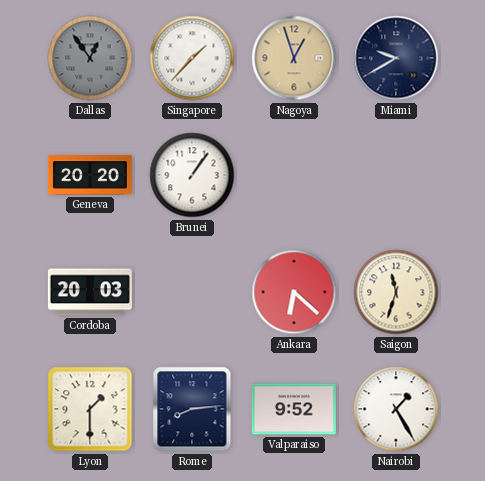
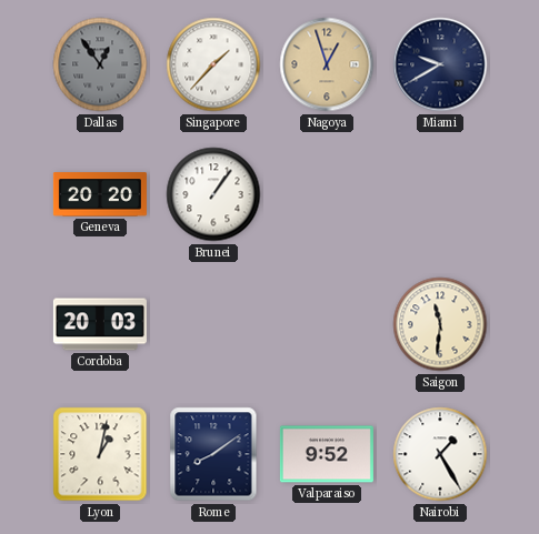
Ankara: 6:22 -> none (294, 292)
Saigon: 11:33 -> 11:31 (440, 324)
Lyon: 1:30 -> 1:02 (100, 454)
Rome: 8:14 -> 8:09 (213, 454)
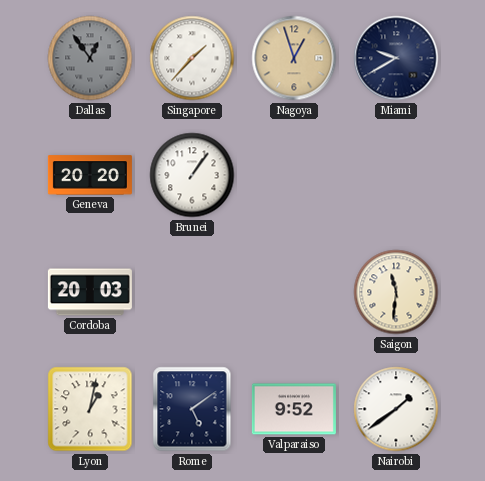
Rome: 8:09 -> 5:09 (192, 409)
Nairobi: 1:25 -> 1:39 (396, 409)
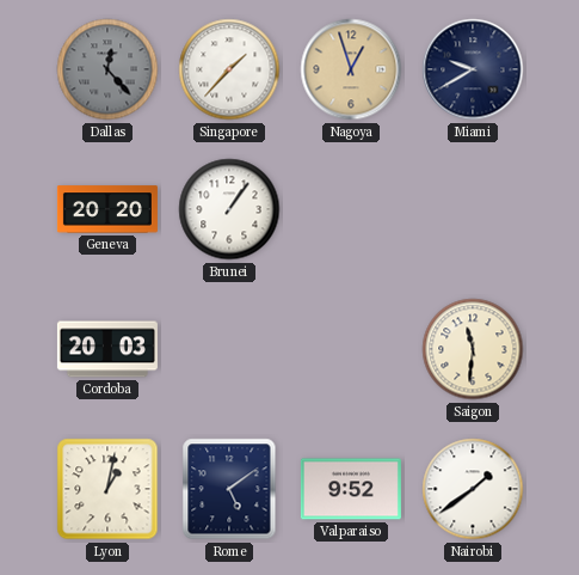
Dallas: 12:54 -> 12:23 (107, 69)
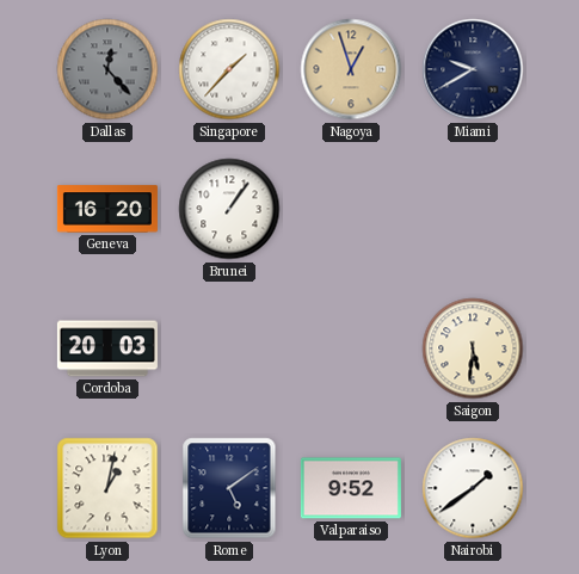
Geneva: 20:20 -> 16:20 (107, 209)
Saigon: 11:31 -> 5:31 (473, 348)
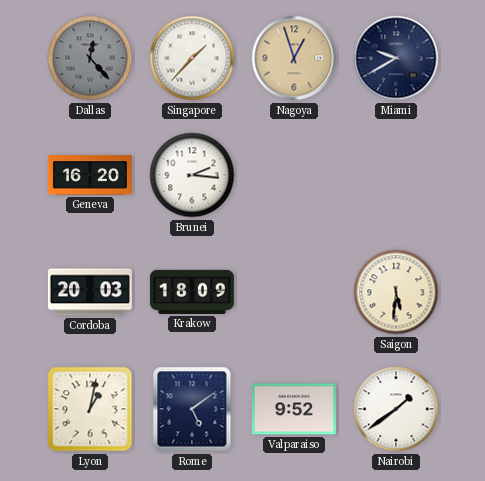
Brunei: 1:06 -> 2:16 (192, 175)
Krakow: none -> 18:09 (192, 292)
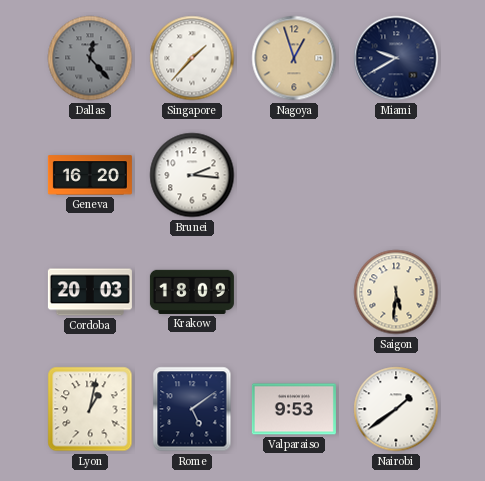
Valparaiso: 9:52 -> 9:53 (294, 409)
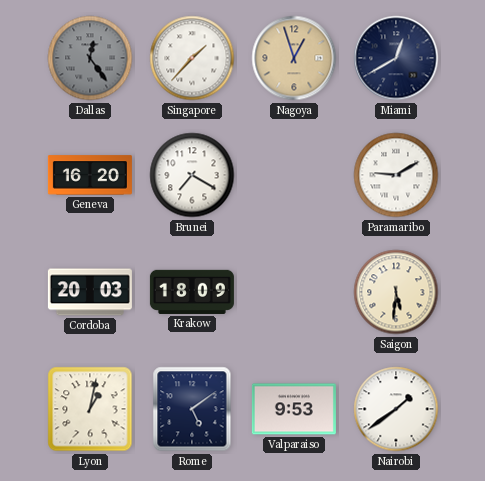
Dallas: 12:23 -> 12:24 (90, 58)
Miami: 9:40 -> 12:40 (396, 58)
Brunei: 2:16 -> 7:20 (192, 175)
Paramaribo: none -> 9:10 (396, 175)
